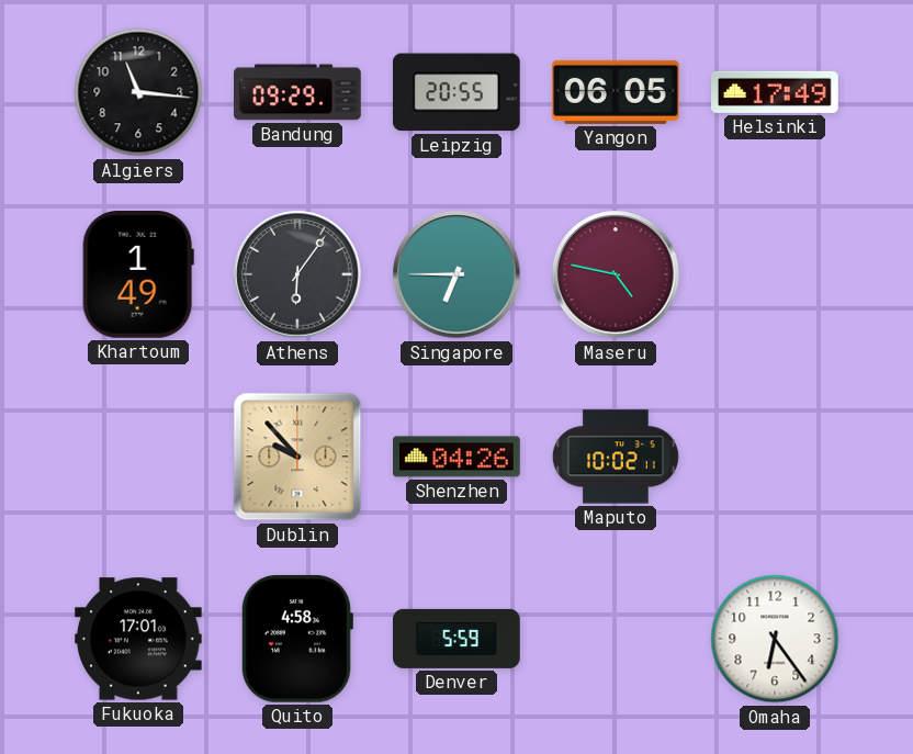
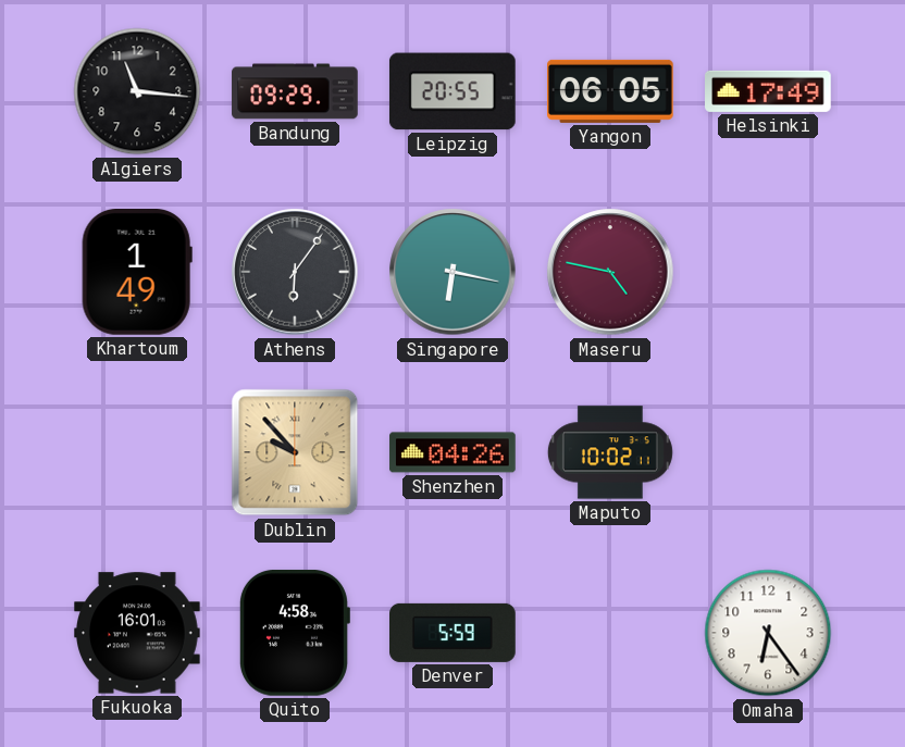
Singapore: 6:45 -> 6:17 (452, 272)
Fukuoka: 17:01 -> 16:01 (138, 633)
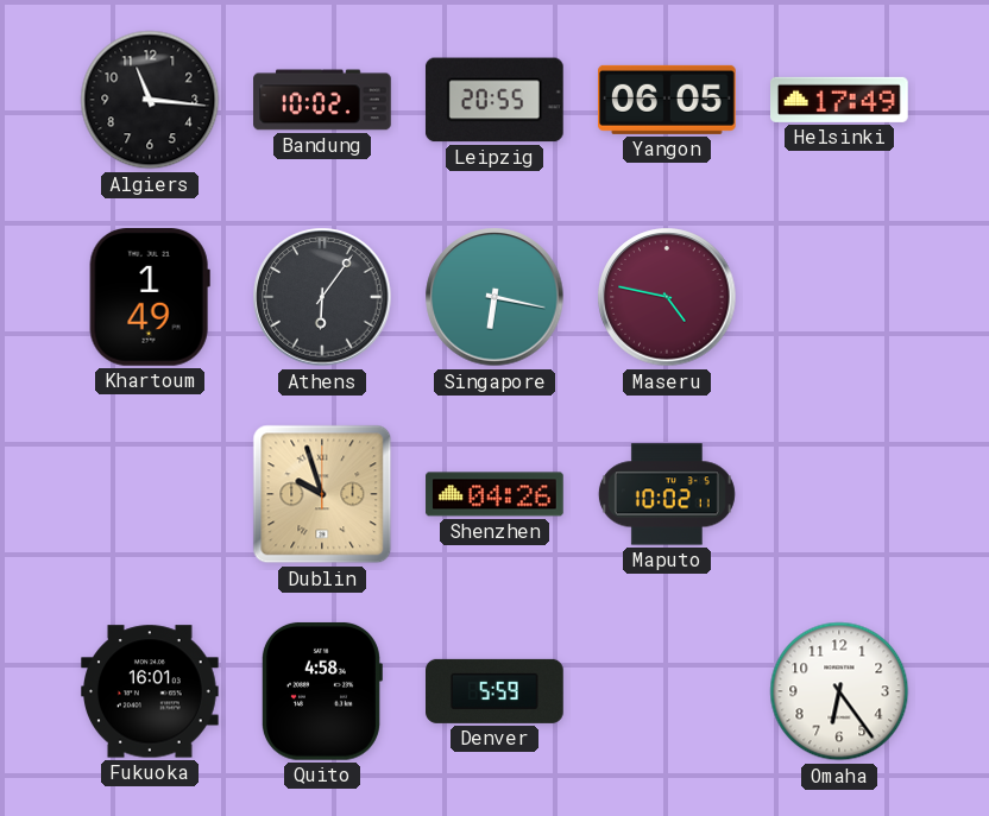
Bandung: 09:29 -> 10:02 (322, 100)
Dublin: 9:53 -> 9:57 (322, 494)
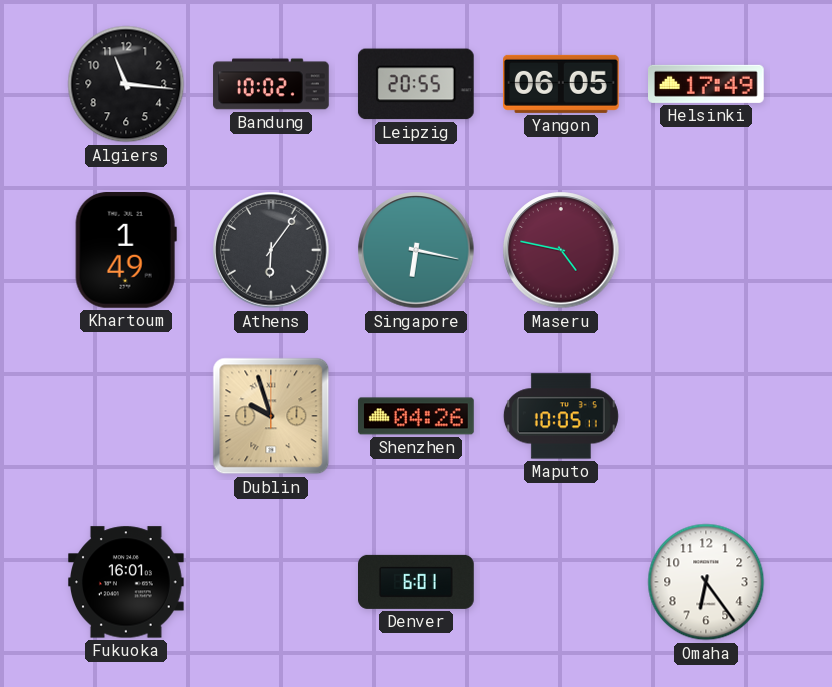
Maputo: 10:02 -> 10:05 (561, 416)
Quito: 4:58 -> none (321, 691)
Denver: 5:59 -> 6:01 (417, 582)
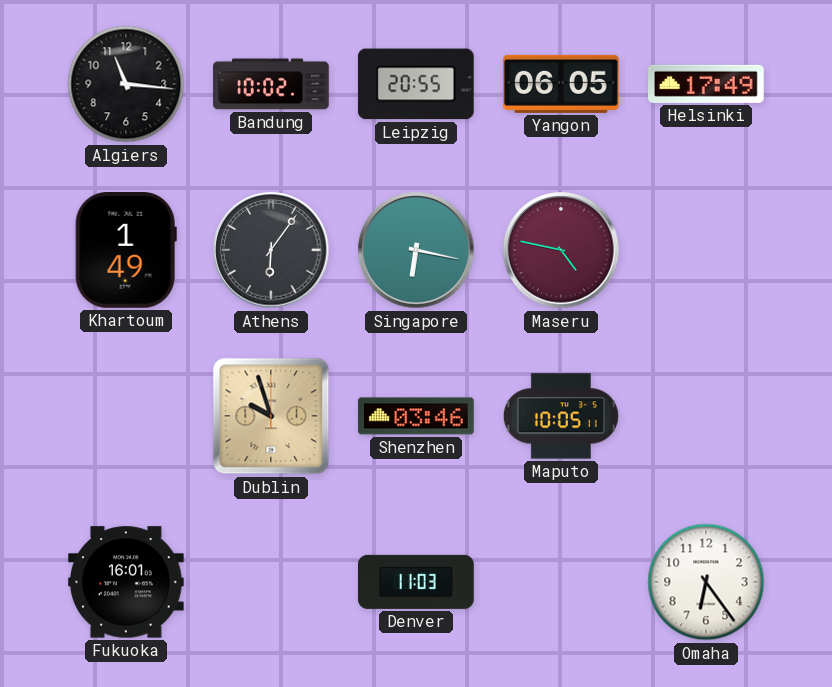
Shenzhen: 04:26 -> 03:46 (416, 416)
Denver: 6:01 -> 11:03 (417, 582)
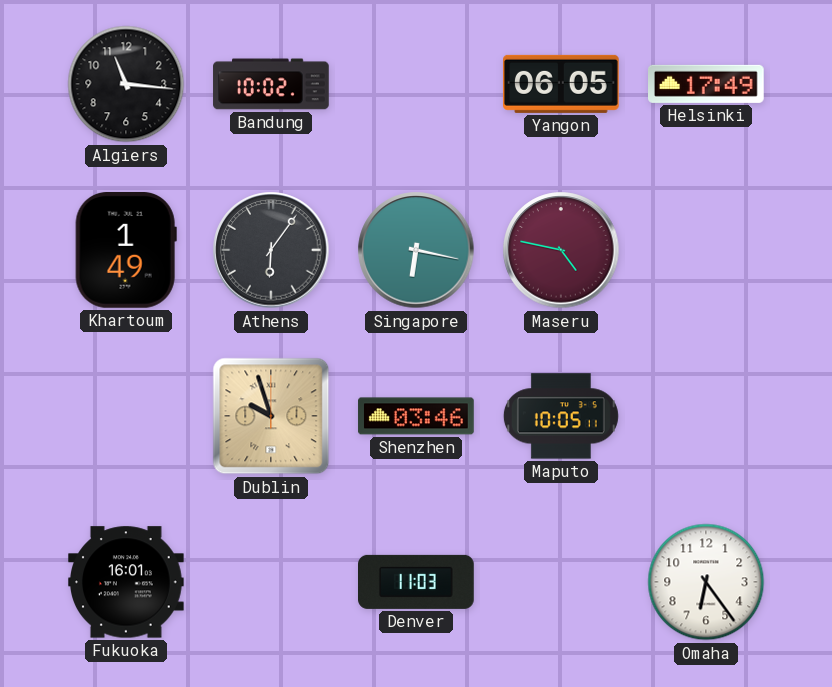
Leipzig: 20:55 -> none (416, 84)
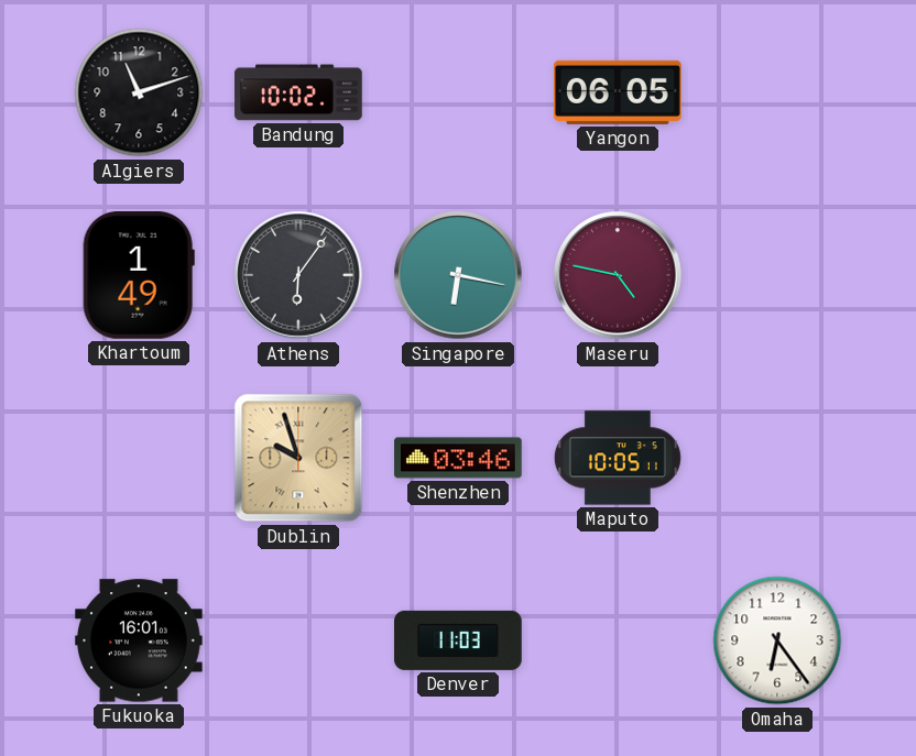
Algiers: 11:16 -> 11:12 (139, 92)
Helsinki: 17:49 -> none (707, 84)
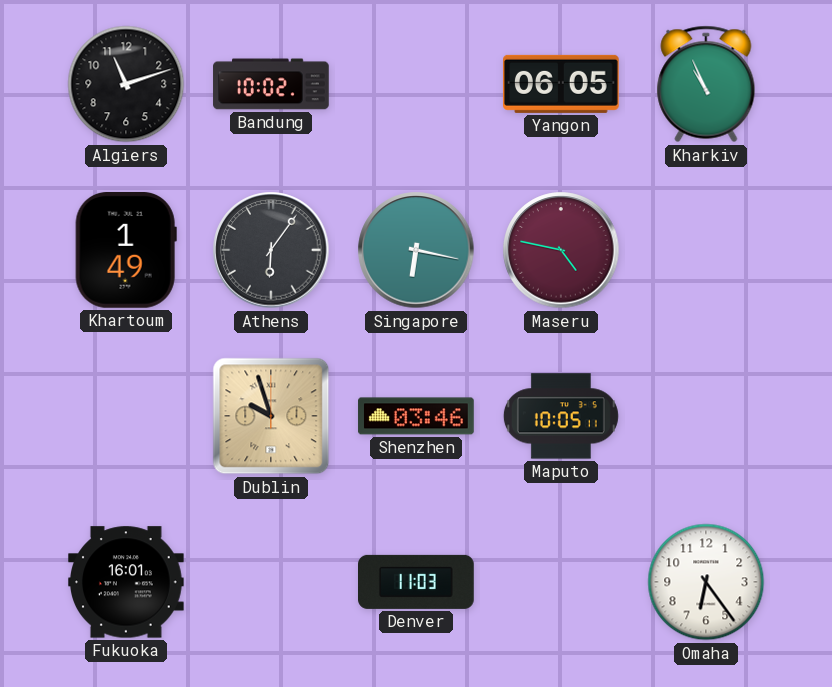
Kharkiv: none -> 10:56 (706, 84)
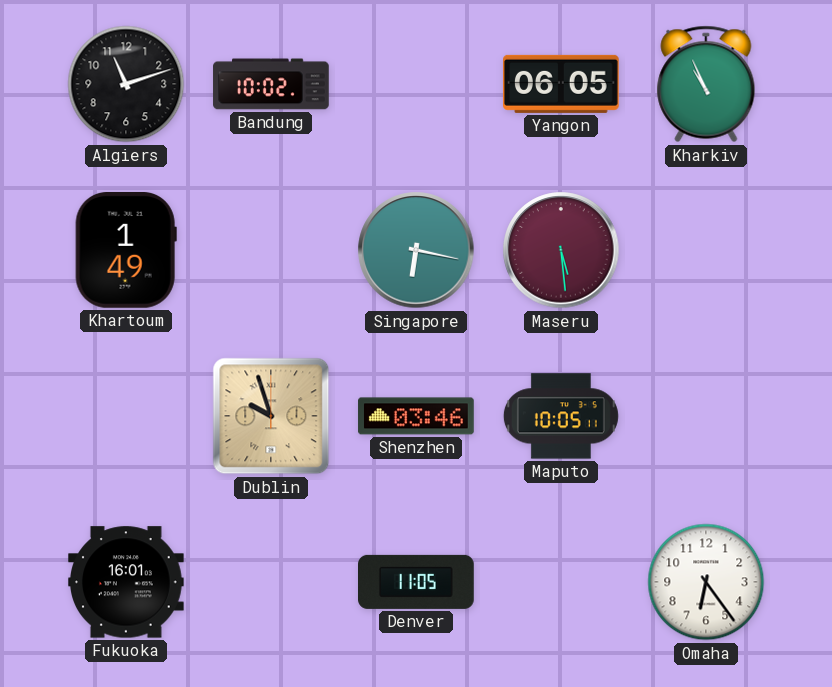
Athens: 6:06 -> none (271, 250)
Maseru: 4:47 -> 5:29 (561, 250)
Denver: 11:03 -> 11:05 (417, 582)
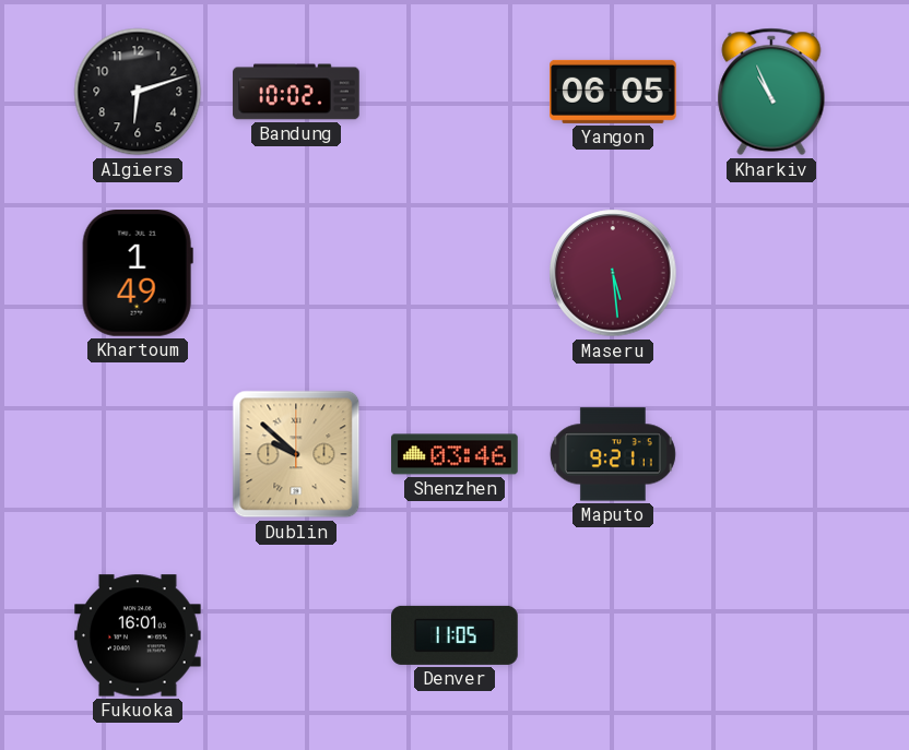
Algiers: 11:12 -> 6:12 (138, 92)
Singapore: 6:17 -> none (416, 250)
Dublin: 9:57 -> 9:52 (296, 454)
Maputo: 10:05 -> 9:21 (613, 454)
Omaha: 6:24 -> none (706, 582)
